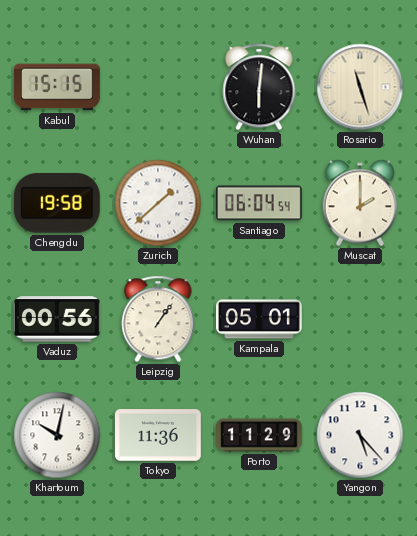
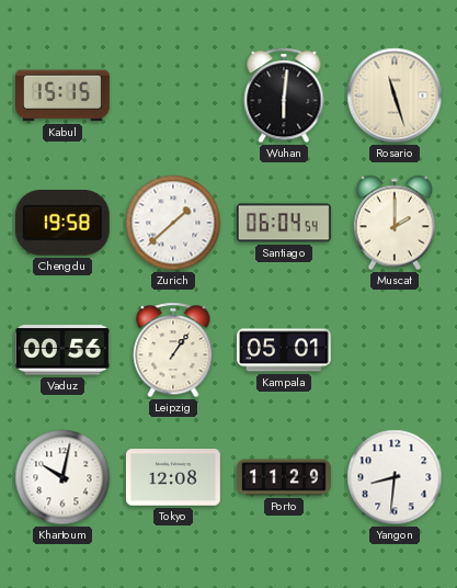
Tokyo: 11:36 -> 12:08 (173, 477)
Yangon: 5:23 -> 8:31 (395, 477)
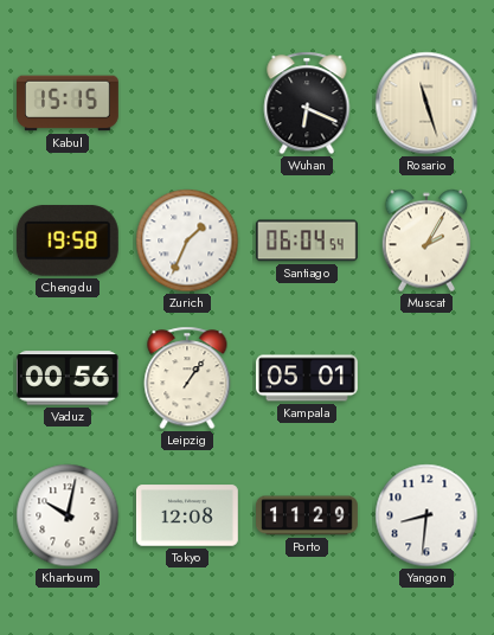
Wuhan: 6:01 -> 6:19 (307, 103)
Zurich: 1:38 -> 1:34 (187, 240)
Muscat: 2:00 -> 2:05 (426, 240)
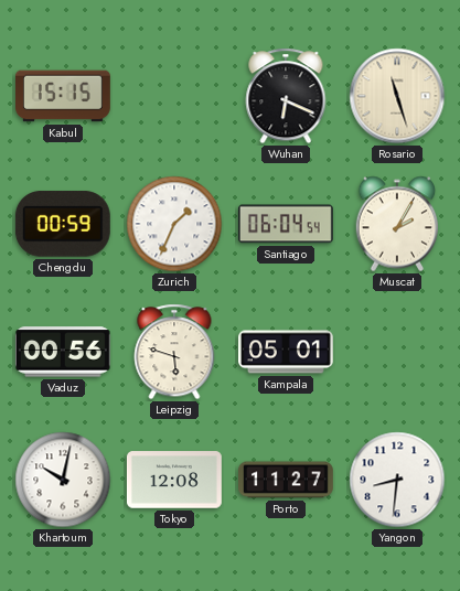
Chengdu: 19:58 -> 00:59 (63, 224)
Leipzig: 1:06 -> 5:48 (174, 352)
Porto: 11:29 -> 11:27 (287, 480)
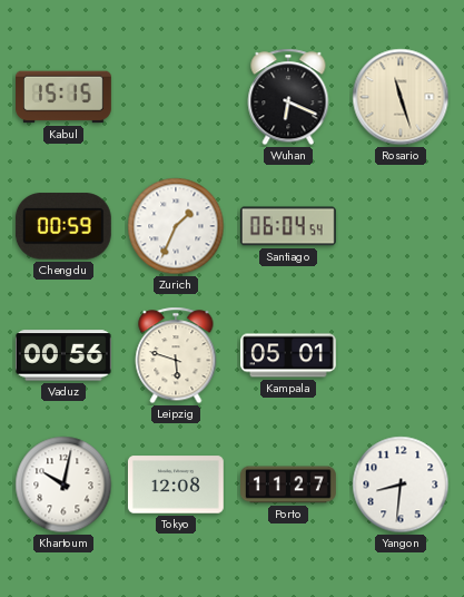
Muscat: 2:05 -> none (397, 224)
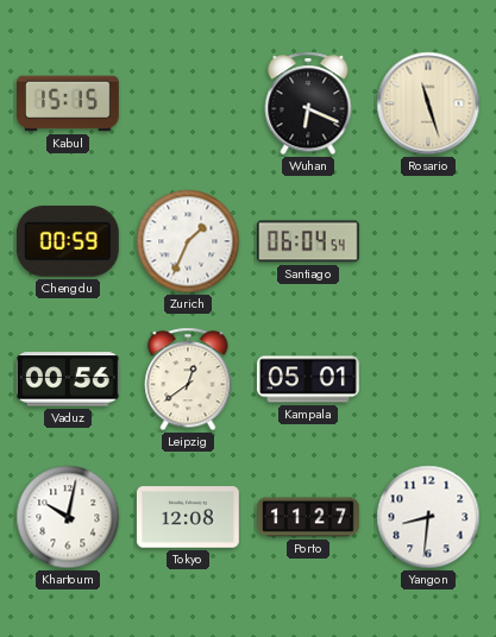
Leipzig: 5:48 -> 12:39 (188, 379)
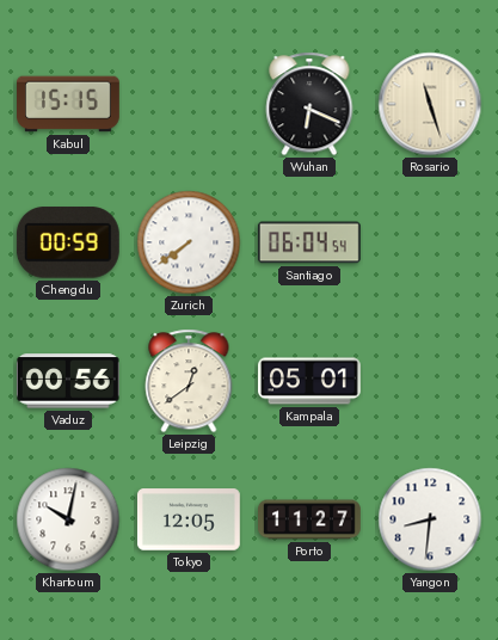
Zurich: 1:34 -> 7:39 (189, 242)
Tokyo: 12:08 -> 12:05 (189, 519)
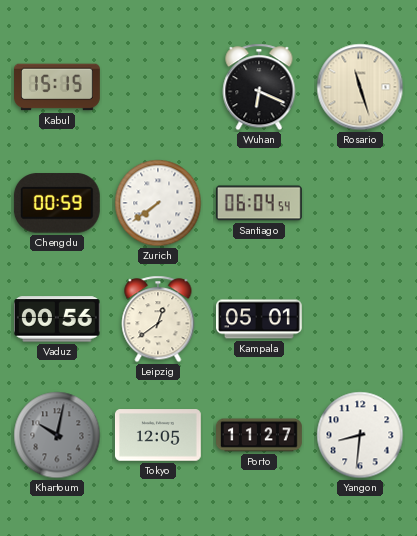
Khartoum dial: white -> grey (57, 435)
